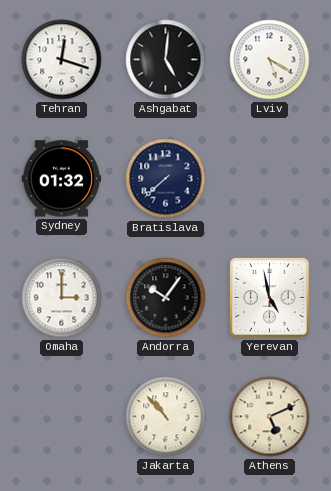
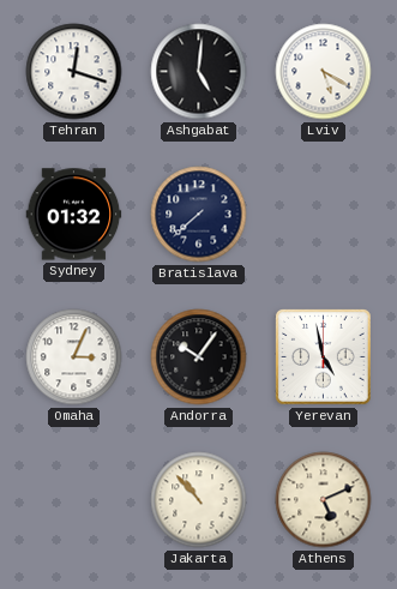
Omaha: 3:00 -> 3:04 (74, 357)
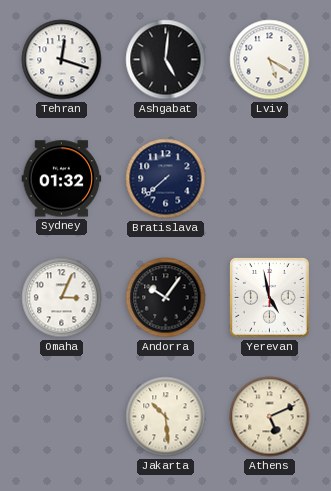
Jakarta: 10:53 -> 10:29 (166, 417)
